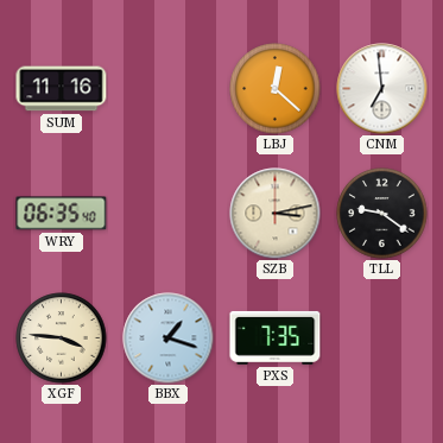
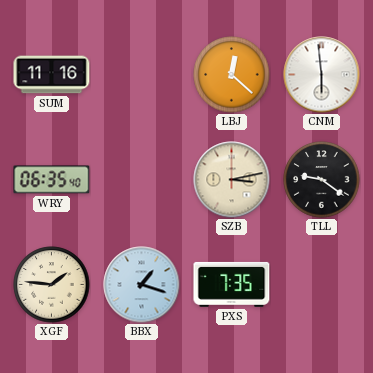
CNM: 6:59 -> 5:59 (322, 75)
XGF: 3:46 -> 1:46 (52, 285)
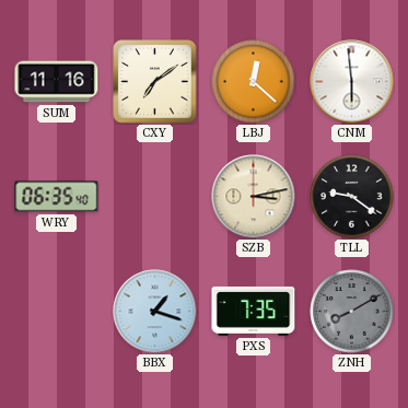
CXY: none -> 7:09 (155, 82)
XGF: 1:46 -> none (52, 285)
ZNH: none -> 8:10 (352, 312)
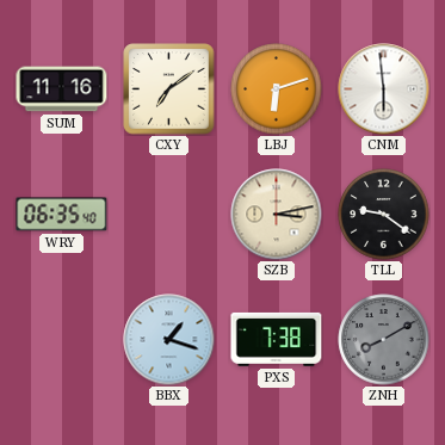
LBJ: 12:22 -> 6:12 (277, 89)
PXS: 7:35 -> 7:38 (277, 339)
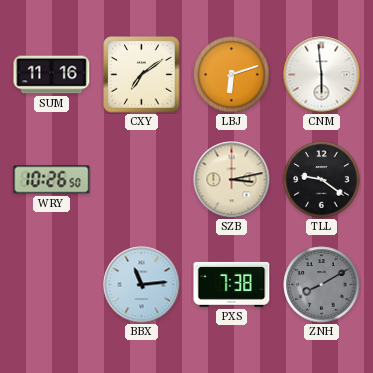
WRY: 06:35 -> 10:26 (52, 180)
BBX: 1:18 -> 11:14 (142, 285)
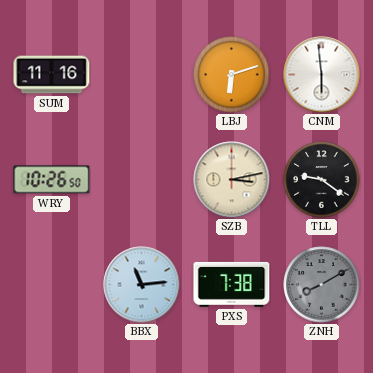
CXY: 7:09 -> none (142, 75)
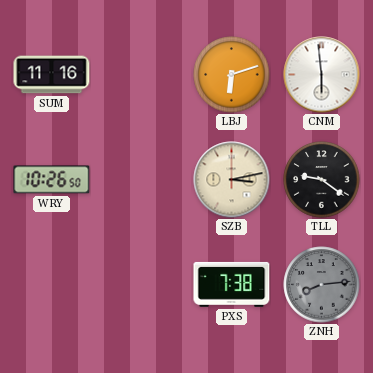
BBX: 11:14 -> none (142, 285)
ZNH: 8:10 -> 8:14 (322, 285)
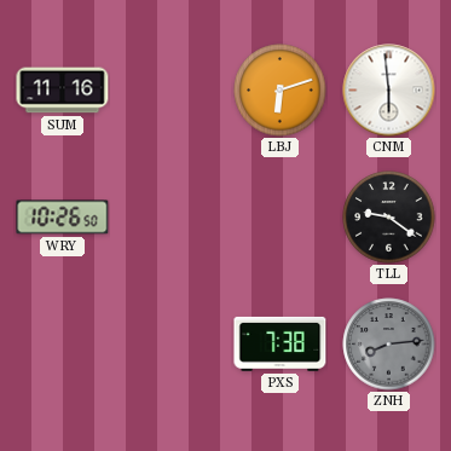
SZB: 3:13 -> none (232, 180)
